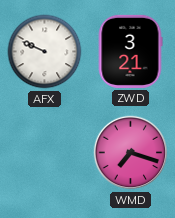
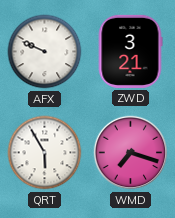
QRT: none -> 5:55 (45, 153)
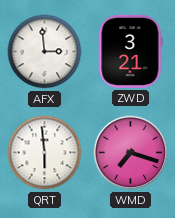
AFX: 9:49 -> 2:59 (45, 52)
QRT: 5:55 -> 5:59 (45, 153)
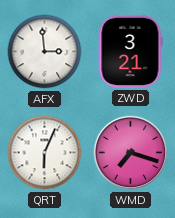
QRT: 5:59 -> 6:04 (45, 153)
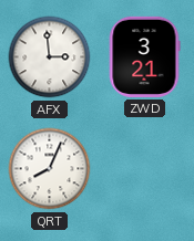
QRT: 6:04 -> 8:04 (50, 169)
WMD: 7:18 -> none (131, 153)
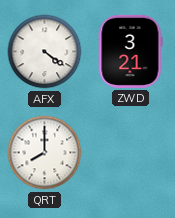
AFX: 2:59 -> 4:21 (45, 52)
QRT: 8:04 -> 8:00 (45, 153)
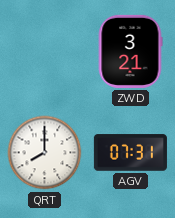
AFX: 4:21 -> none (45, 52)
AGV: none -> 07:31 (130, 153)
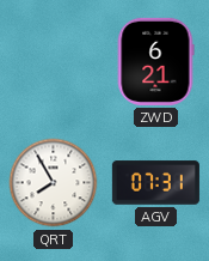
ZWD: 3:21 -> 6:21 (155, 61)
QRT: 8:00 -> 7:55 (54, 183)
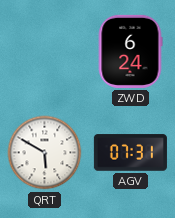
ZWD: 6:21 -> 6:24 (130, 51)
QRT: 7:55 -> 5:50 (45, 153)
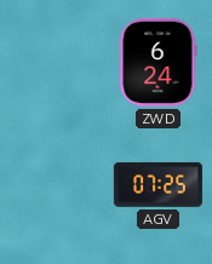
QRT: 5:50 -> none (45, 153)
AGV: 07:31 -> 07:25 (157, 185)
